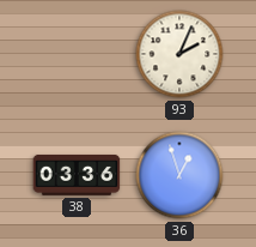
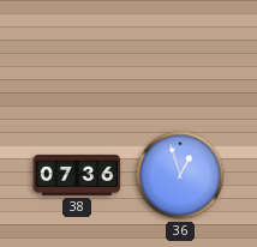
93: 2:04 -> none (179, 54)
38: 03:36 -> 07:36 (77, 175)
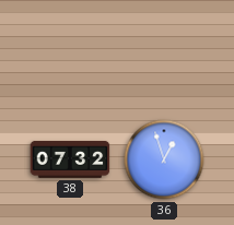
38: 07:36 -> 07:32 (70, 159)
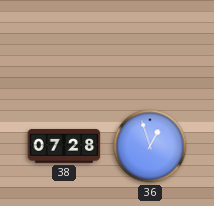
38: 07:32 -> 07:28 (64, 146)
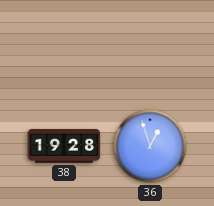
38: 07:28 -> 19:28 (64, 146)
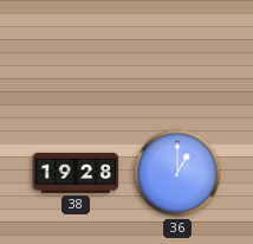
36: 12:57 -> 1:00 (177, 173)
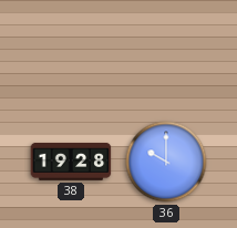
36: 1:00 -> 10:00 (166, 162)
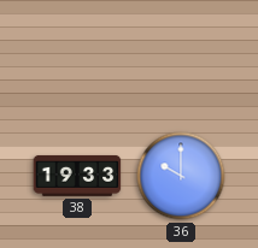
38: 19:28 -> 19:33 (77, 176)
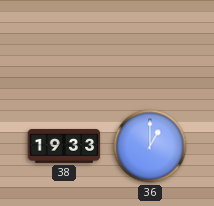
36: 10:00 -> 1:00 (150, 146)
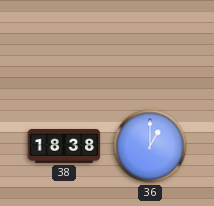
38: 19:33 -> 18:38 (64, 146)
